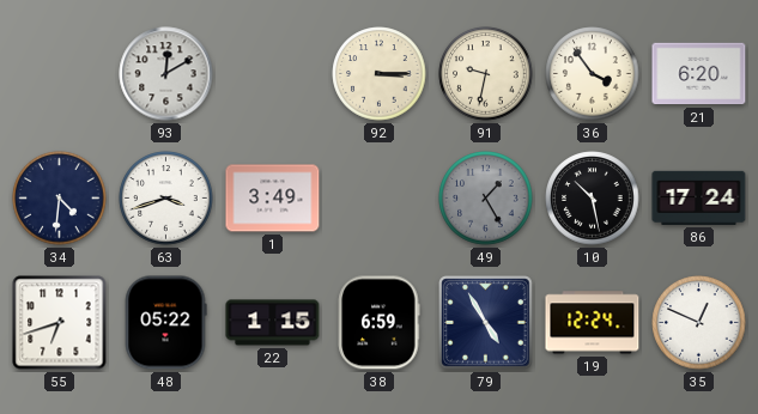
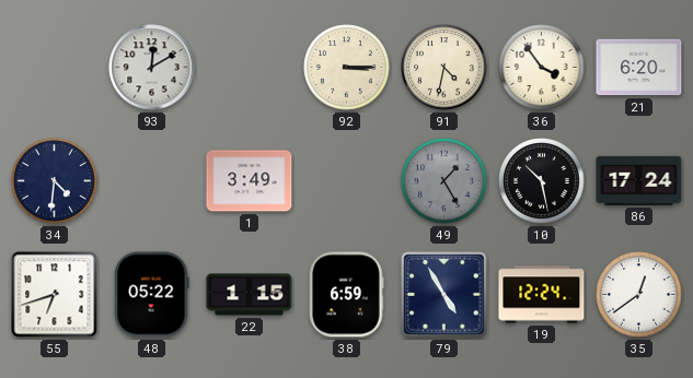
91: 9:32 -> 4:32 (444, 68)
63: 3:42 -> none (166, 199)
35: 12:49 -> 12:39 (639, 295)
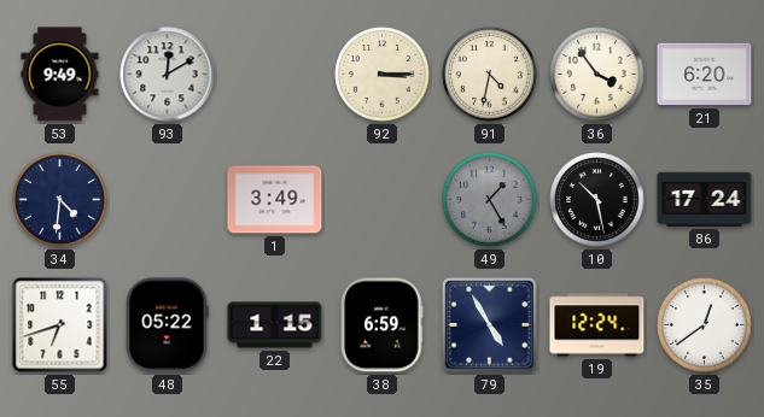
53: none -> 9:49 (60, 75)
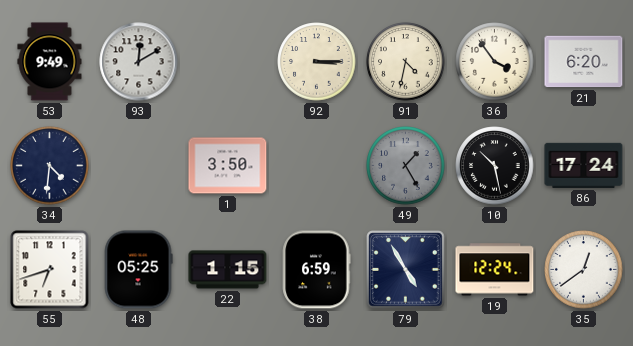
1: 3:49 -> 3:50 (228, 166)
48: 05:22 -> 05:25 (138, 270)
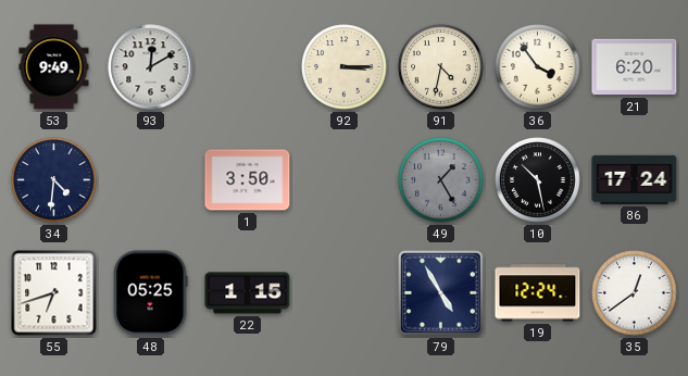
38: 6:59 -> none (317, 270)
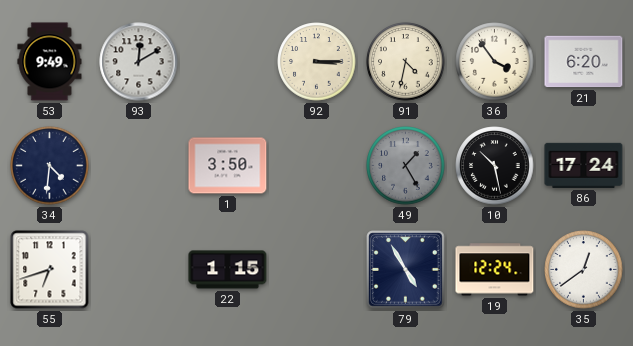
48: 05:25 -> none (150, 293)
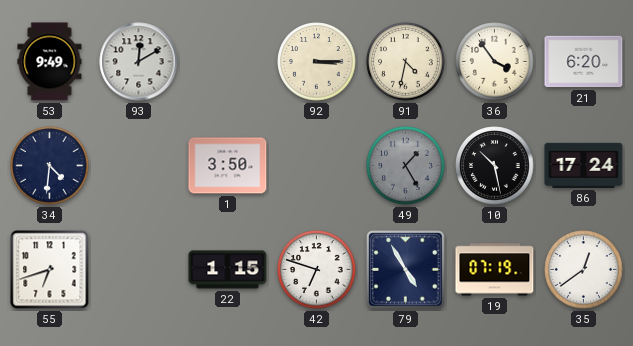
42: none -> 6:48 (317, 270)
19: 12:24 -> 07:19 (495, 270)
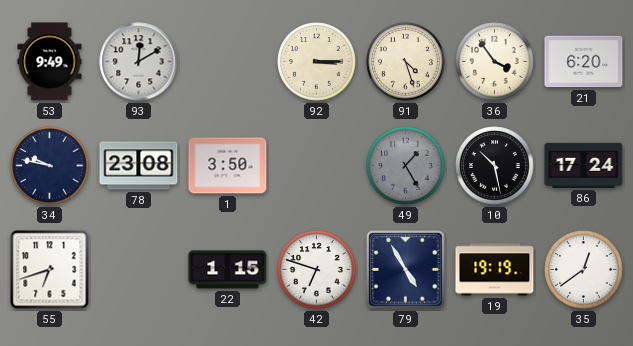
91: 4:32 -> 4:27 (406, 62)
34: 4:31 -> 9:47 (50, 166)
78: none -> 23:08 (139, 166)
19: 07:19 -> 19:19 (495, 270)
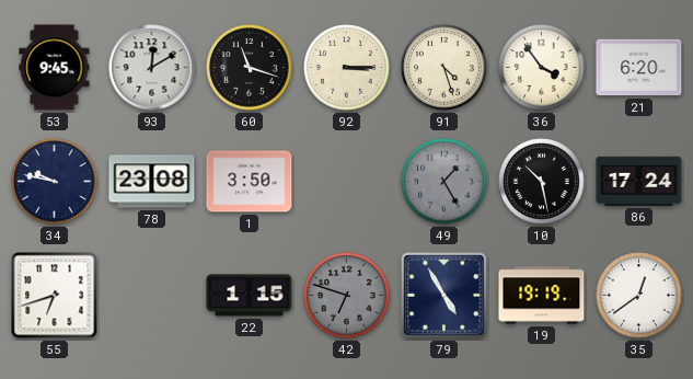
53: 9:49 -> 9:45 (55, 68)
60: none -> 11:18 (250, 68)
42 dial: white -> grey (347, 296)
